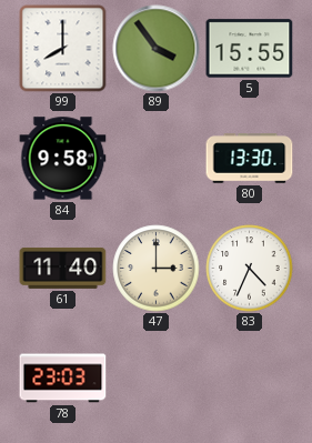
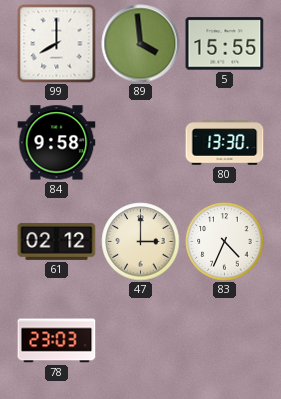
89: 3:54 -> 3:59 (141, 44)
61: 11:40 -> 02:12 (57, 241)
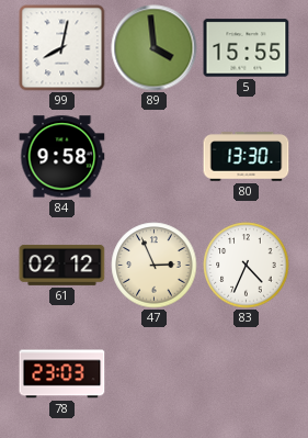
99: 8:00 -> 8:02 (62, 48)
47: 3:00 -> 2:56 (155, 266)
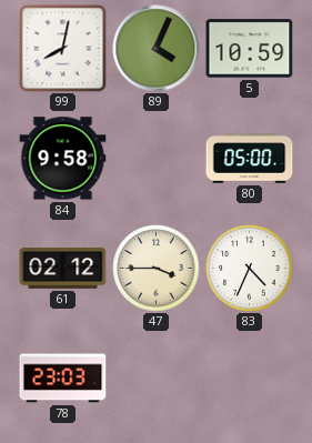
89: 3:59 -> 4:04 (157, 49)
5: 15:55 -> 10:59 (250, 49)
80: 13:30 -> 05:00 (250, 159)
47: 2:56 -> 3:45 (157, 269)
